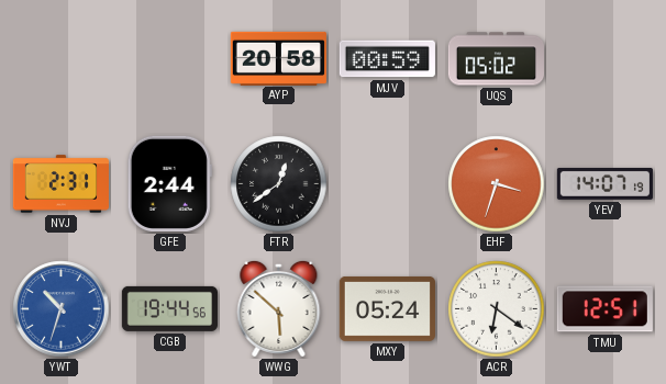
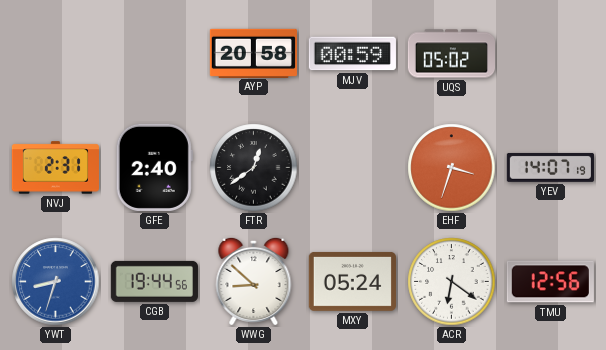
GFE: 2:44 -> 2:40 (154, 167)
YWT: 10:33 -> 8:33 (56, 282)
WWG: 5:52 -> 8:52 (254, 281)
TMU: 12:51 -> 12:56 (550, 282)
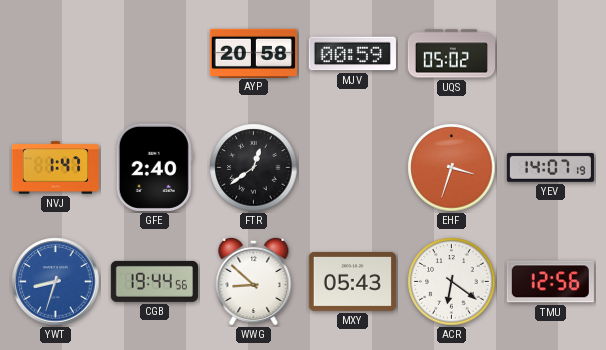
NVJ: 2:31 -> 1:47 (55, 168)
MXY: 05:24 -> 05:43 (352, 281)
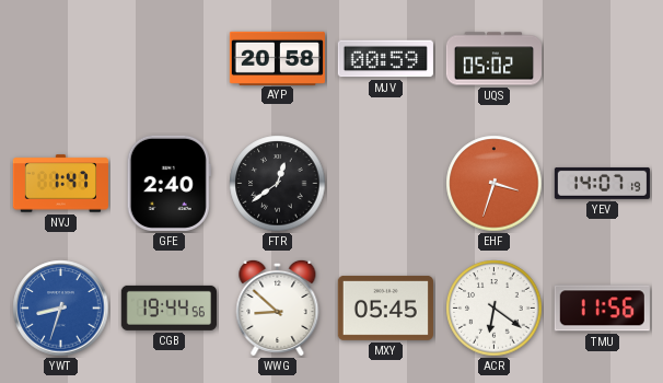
MXY: 05:43 -> 05:45 (385, 307)
TMU: 12:56 -> 11:56 (602, 309)
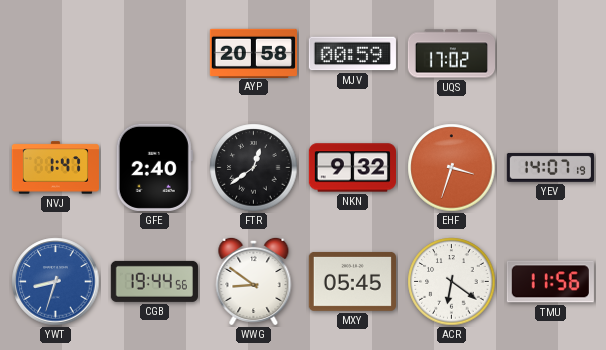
UQS: 05:02 -> 17:02 (451, 54)
NKN: none -> 9:32 (352, 168)
WWG: 8:52 -> 8:51 (254, 281)
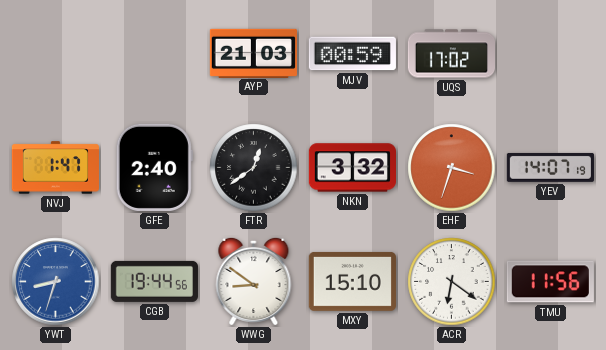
AYP: 20:58 -> 21:03 (253, 53)
NKN: 9:32 -> 3:32 (352, 168)
MXY: 05:45 -> 15:10 (352, 281)
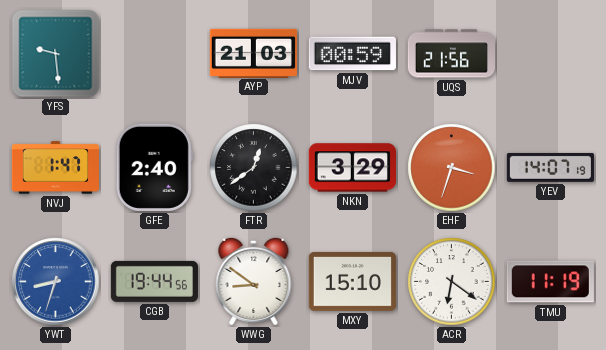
YFS: none -> 9:29 (56, 54)
UQS: 17:02 -> 21:56 (451, 54)
NKN: 3:32 -> 3:29 (352, 168)
TMU: 11:56 -> 11:19 (550, 282)
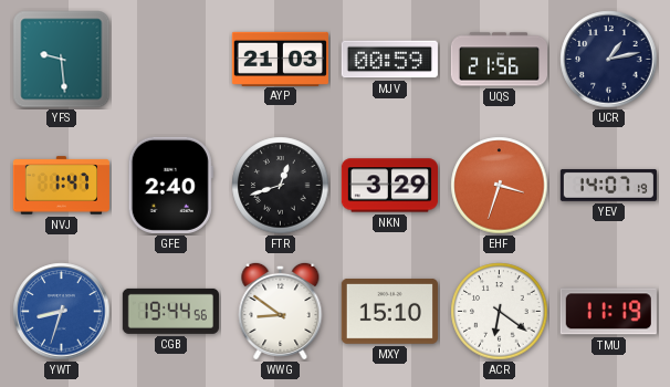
UCR: none -> 1:13 (609, 60)
FTR: 12:39 -> 12:42 (281, 186)
